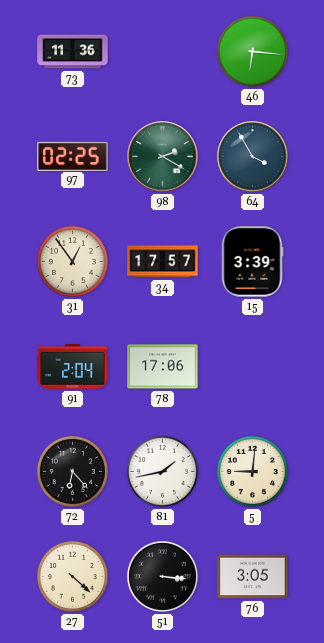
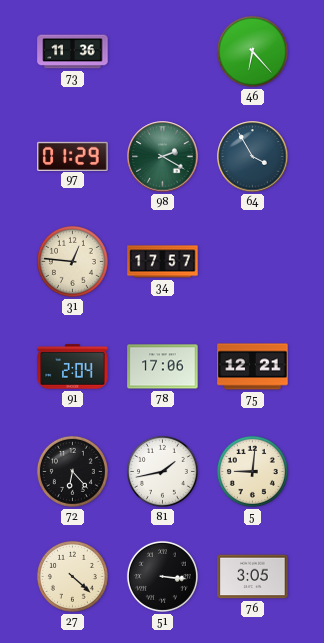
46: 6:16 -> 6:23 (252, 51)
97: 02:25 -> 01:29 (73, 156)
31: 12:54 -> 12:46 (72, 261)
15: 3:39 -> none (252, 262)
75: none -> 12:21 (253, 367)
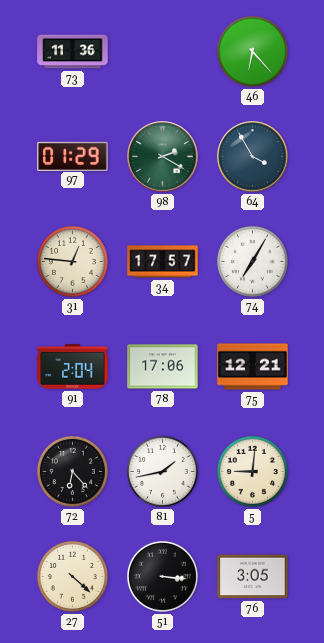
74: none -> 7:05 (252, 261)
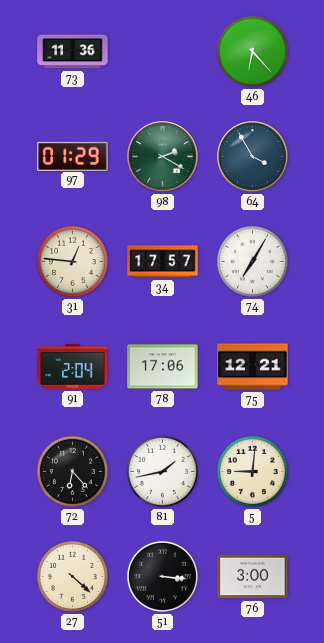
76: 3:05 -> 3:00 (253, 577)
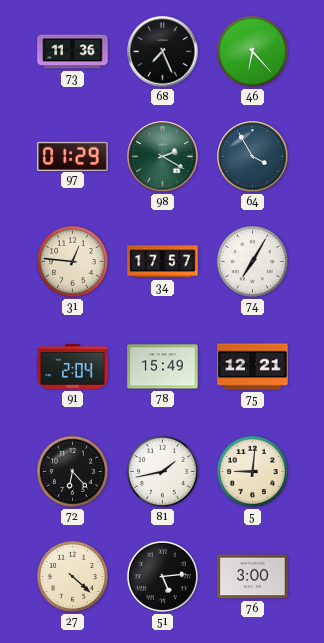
68: none -> 7:26 (163, 52)
78: 17:06 -> 15:49 (163, 367)
51: 3:16 -> 5:14 (162, 576)
